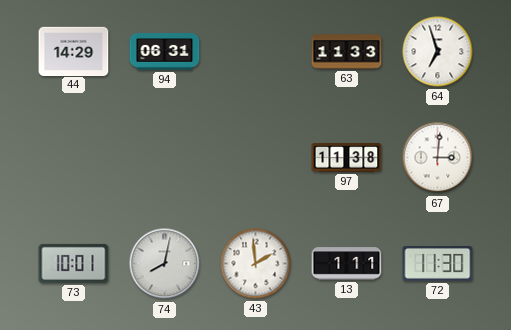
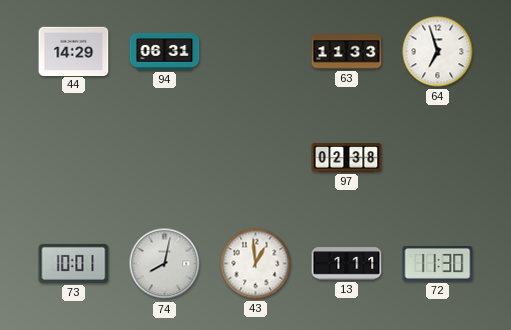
97: 11:38 -> 02:38 (347, 158)
67: 3:01 -> none (438, 158)
43: 1:59 -> 12:59 (256, 264)
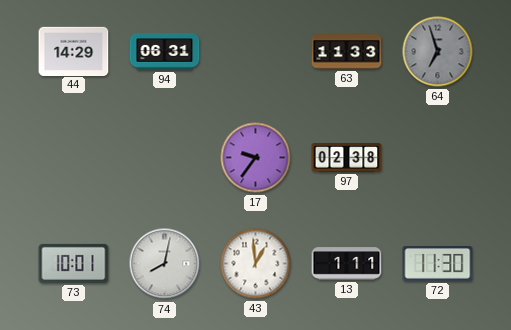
64 dial: white -> grey (438, 52)
17: none -> 9:36 (256, 158)
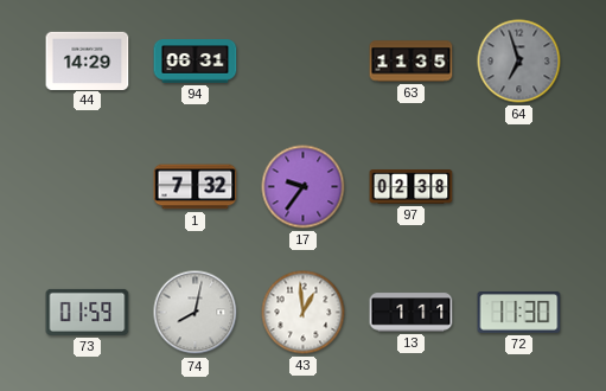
63: 11:33 -> 11:35 (412, 62)
1: none -> 7:32 (196, 187)
73: 10:01 -> 01:59 (88, 312)
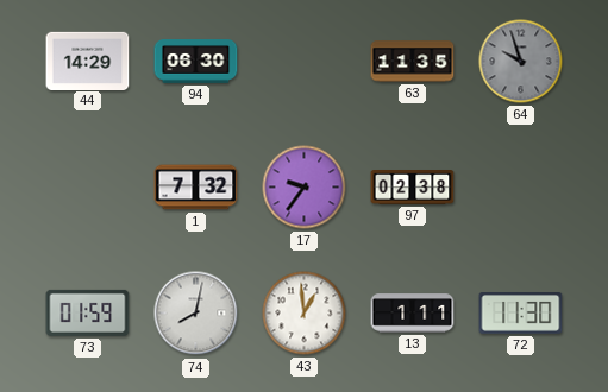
94: 06:31 -> 06:30 (196, 62)
64: 6:57 -> 9:57 (521, 62)
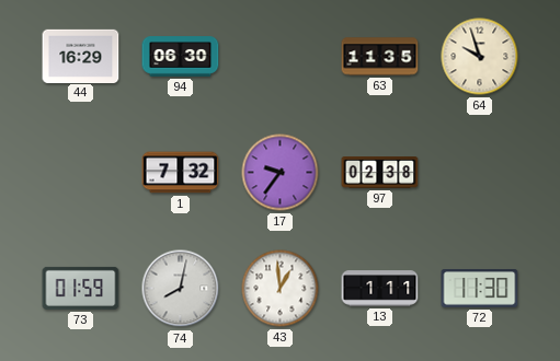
44: 14:29 -> 16:29 (81, 56)
64 dial: grey -> cream (480, 57)
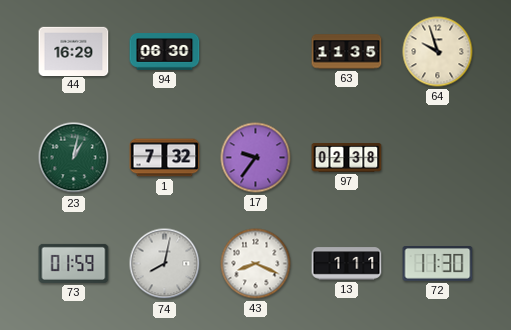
23: none -> 1:02 (74, 158)
43: 12:59 -> 8:19 (256, 264)
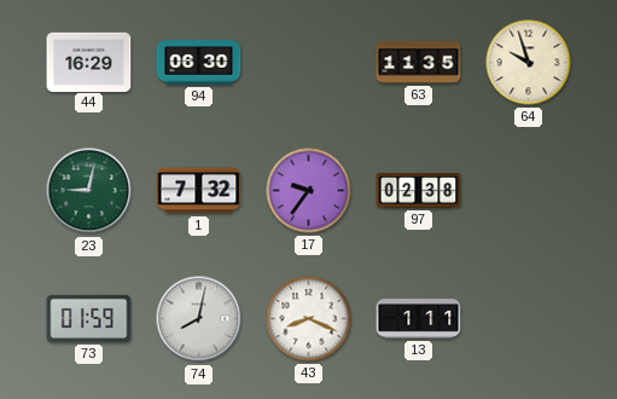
23: 1:02 -> 9:02 (89, 191)
72: 11:30 -> none (438, 264)
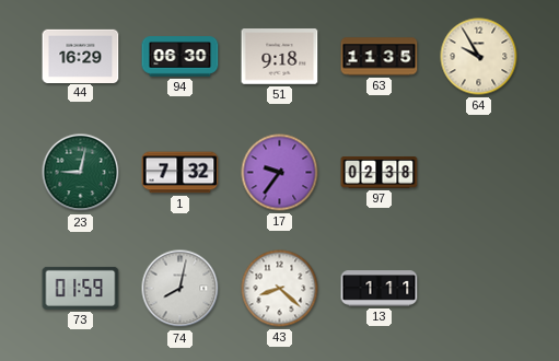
51: none -> 9:18 (280, 57)
64: 9:57 -> 9:55 (479, 57)
43: 8:19 -> 8:22 (280, 289)
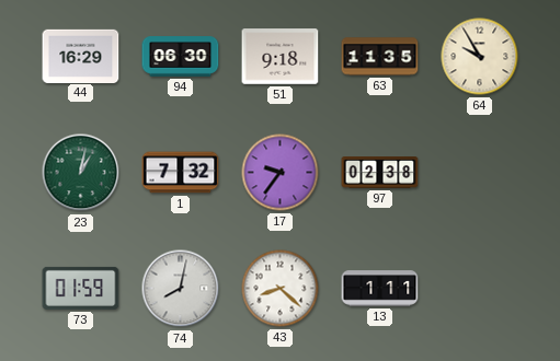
23: 9:02 -> 1:02 (81, 173)
